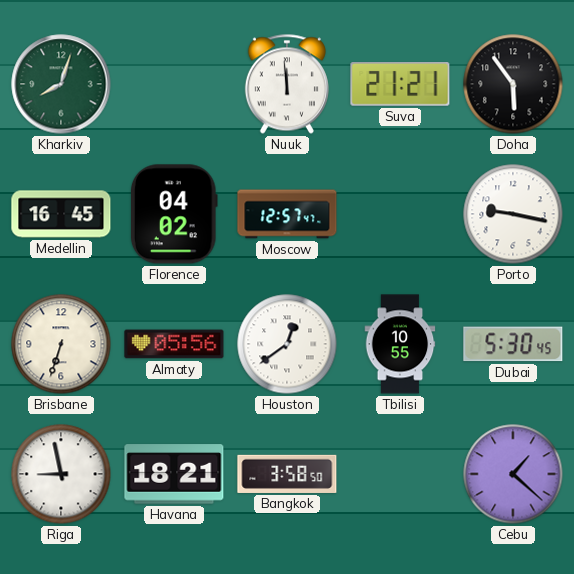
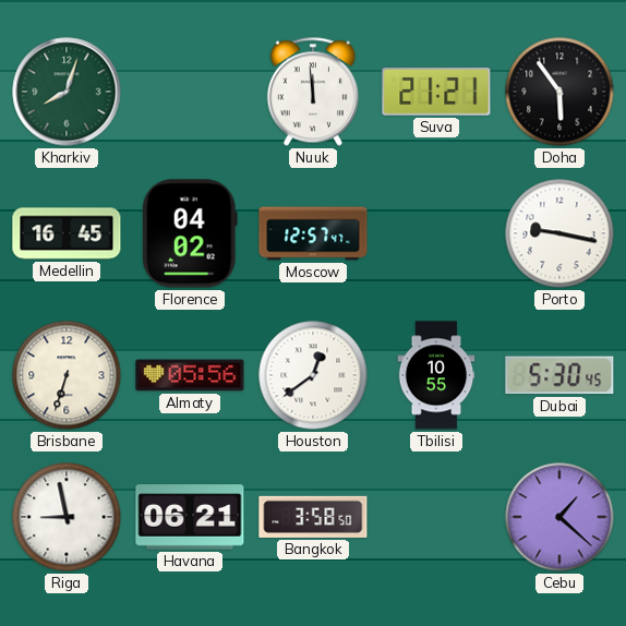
Havana: 18:21 -> 06:21 (190, 517)
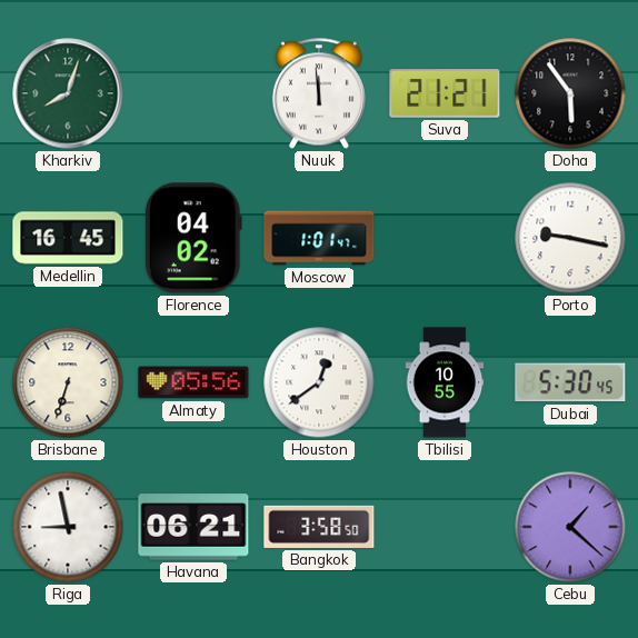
Moscow: 12:57 -> 1:01 (319, 238)
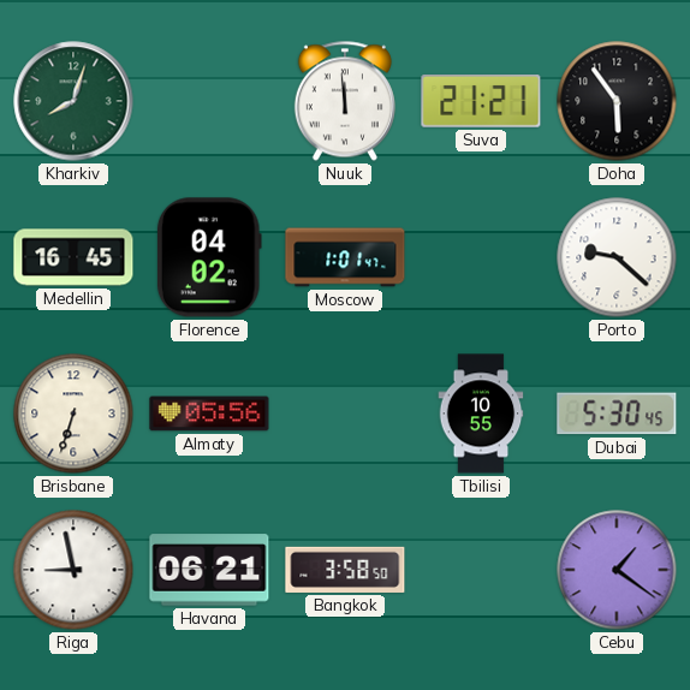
Porto: 9:17 -> 9:22 (617, 257)
Houston: 12:39 -> none (319, 382)
Cebu: 1:22 -> 1:21 (617, 570)
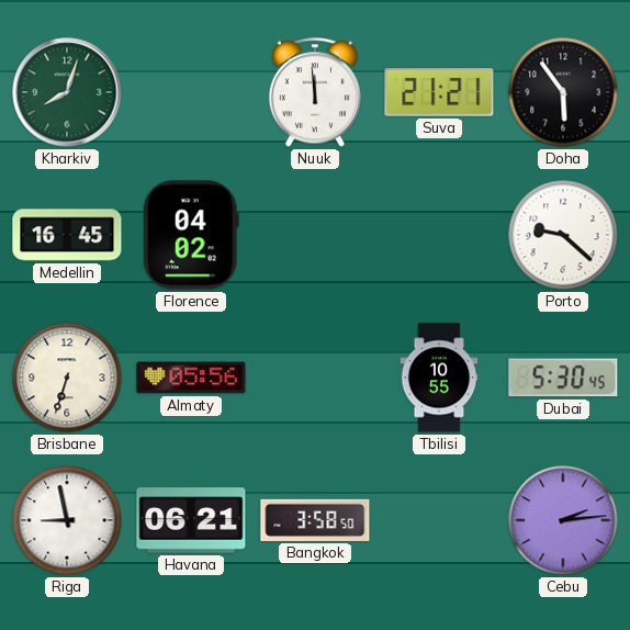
Moscow: 1:01 -> none (345, 257)
Cebu: 1:21 -> 2:14 (563, 520)
